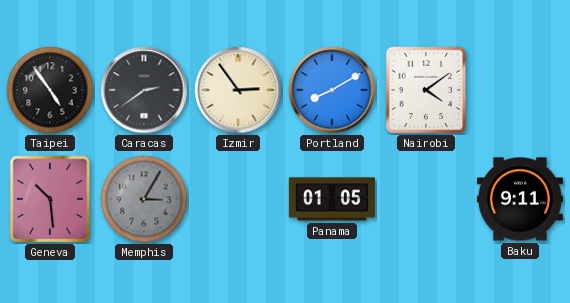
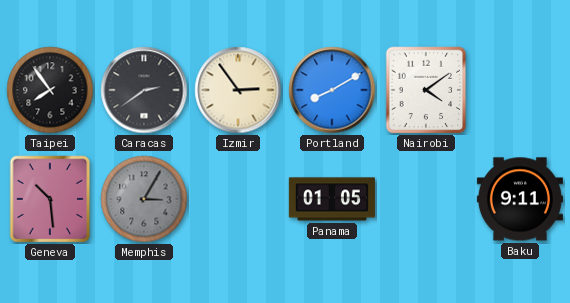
Taipei: 4:54 -> 7:54 (50, 90)
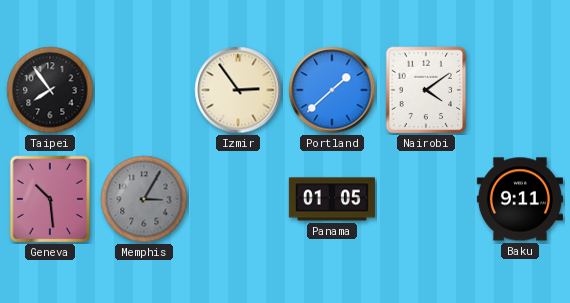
Caracas: 2:39 -> none (144, 90)
Portland: 8:10 -> 1:38 (332, 90)
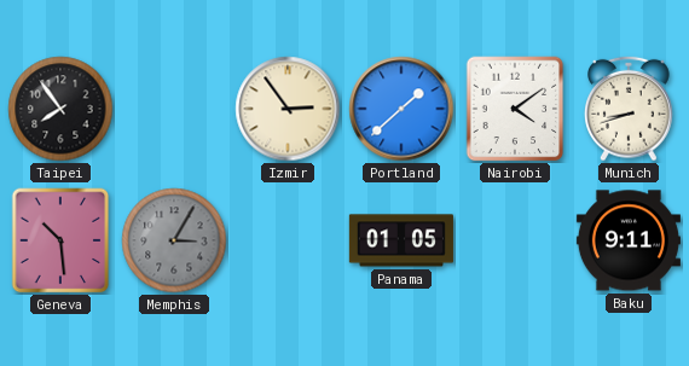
Munich: none -> 8:42 (630, 109)
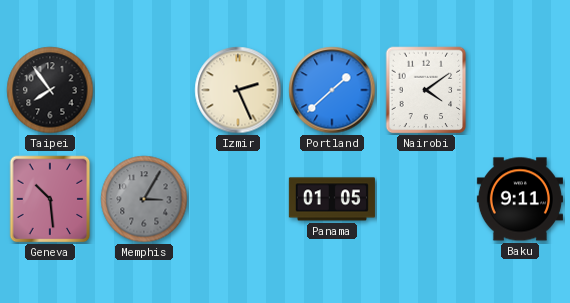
Izmir: 2:54 -> 2:26 (238, 90)
Munich: 8:42 -> none (630, 109)
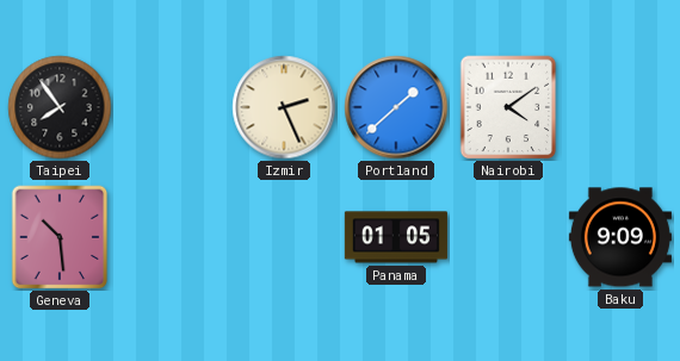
Memphis: 3:05 -> none (144, 199)
Baku: 9:11 -> 9:09 (620, 237)
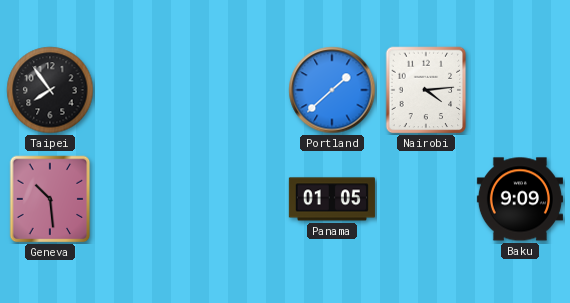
Izmir: 2:26 -> none (284, 107)
Nairobi: 4:09 -> 4:14 (426, 90)
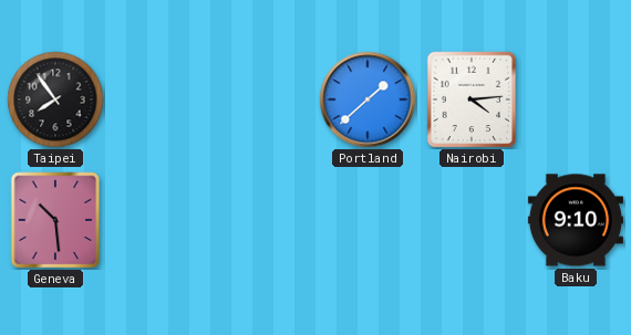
Panama: 01:05 -> none (332, 199)
Baku: 9:09 -> 9:10 (576, 220)
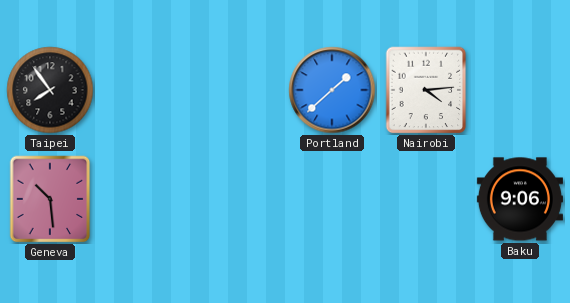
Baku: 9:10 -> 9:06 (520, 199)
